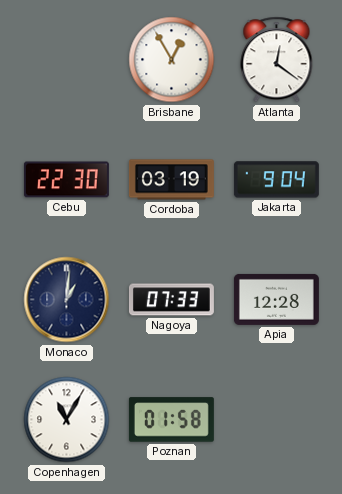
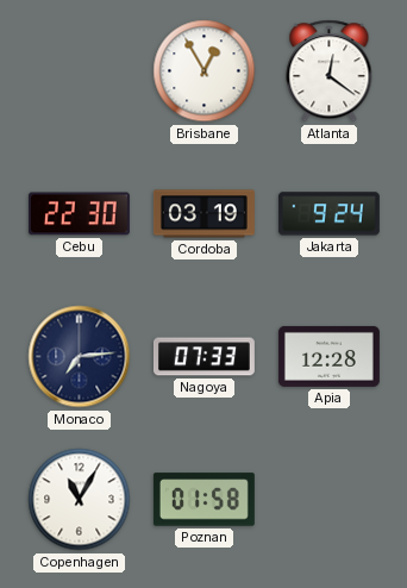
Jakarta: 9:04 -> 9:24 (328, 214)
Monaco: 1:01 -> 7:14 (80, 357)
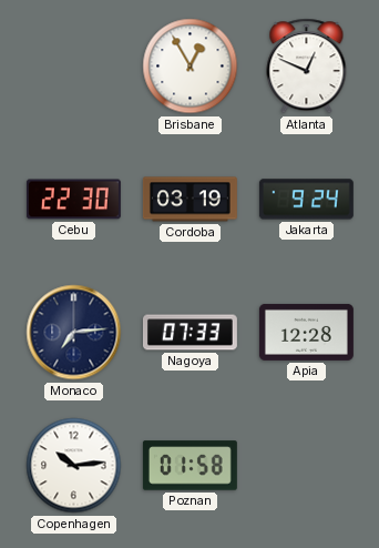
Atlanta: 12:21 -> 12:49 (307, 67)
Copenhagen: 11:05 -> 10:14 (74, 466)
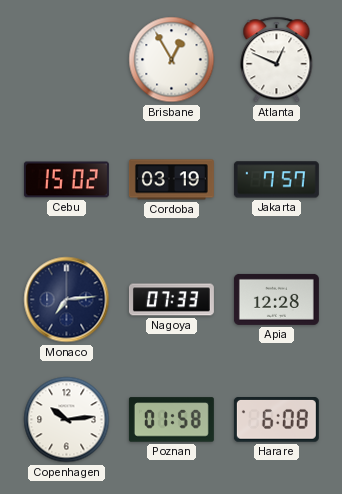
Cebu: 22:30 -> 15:02 (66, 180)
Jakarta: 9:24 -> 7:57 (276, 180)
Harare: none -> 6:08 (276, 420)
